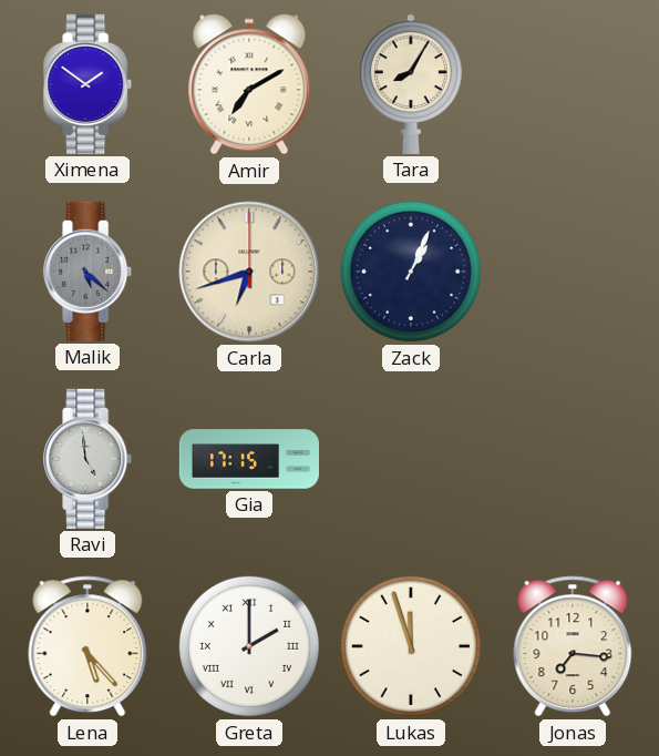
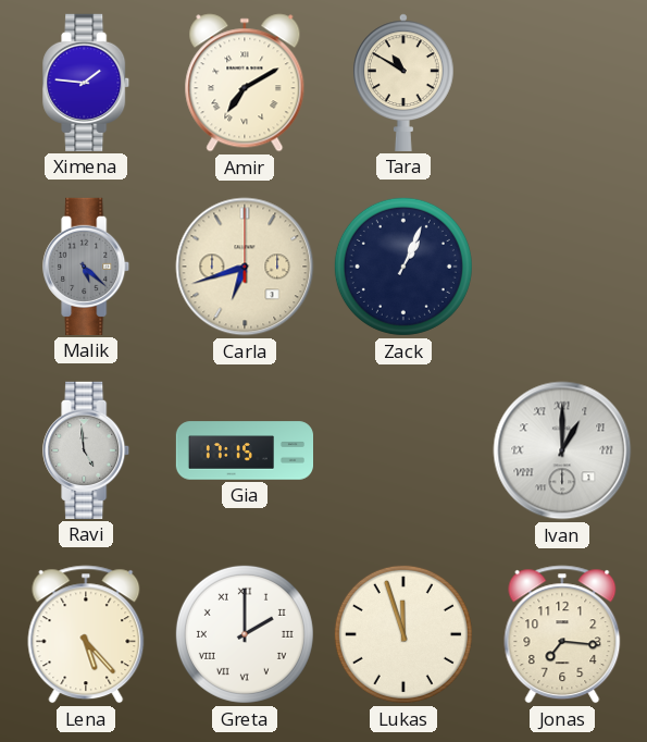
Ximena: 1:51 -> 1:46 (87, 83)
Tara: 8:05 -> 10:50 (405, 83)
Ivan: none -> 1:00 (562, 450)
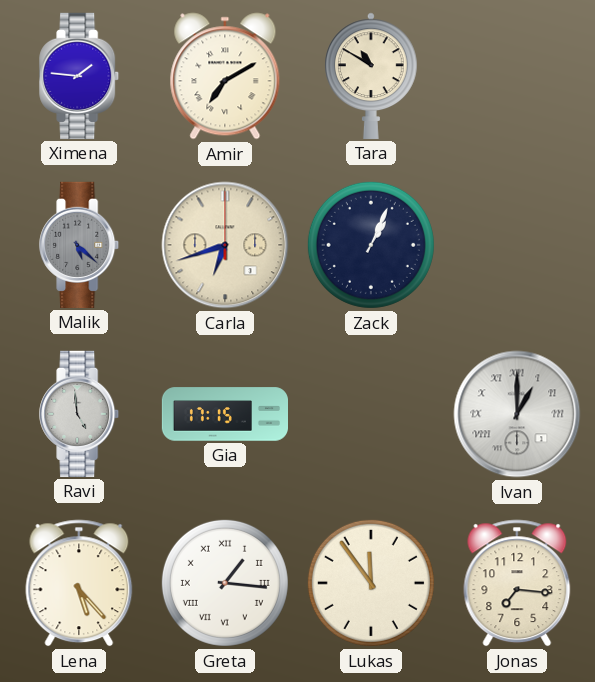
Greta: 2:00 -> 1:16 (225, 583)
Lukas: 11:57 -> 11:54 (371, 583)
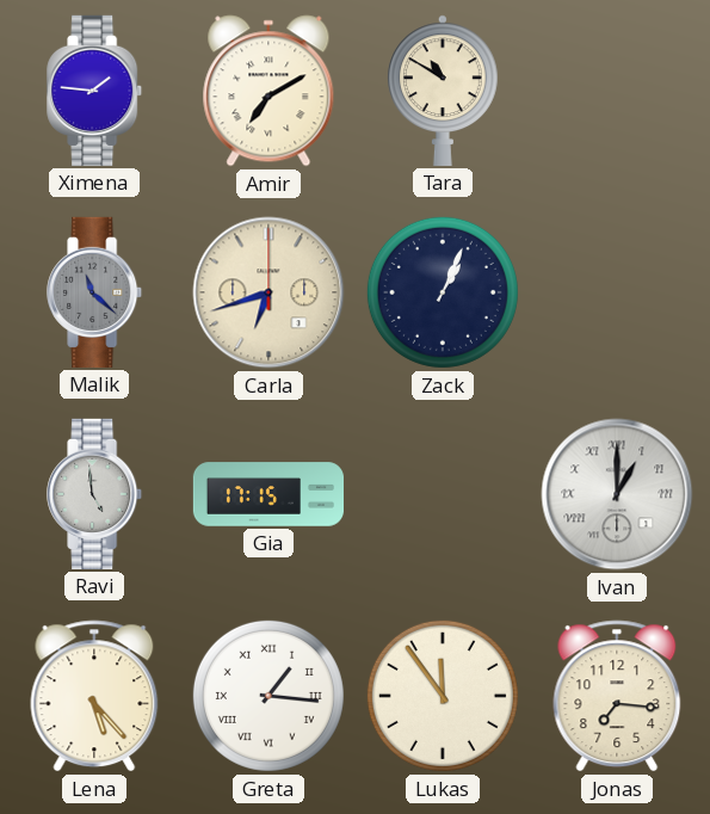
Malik: 5:22 -> 11:22 (95, 292)
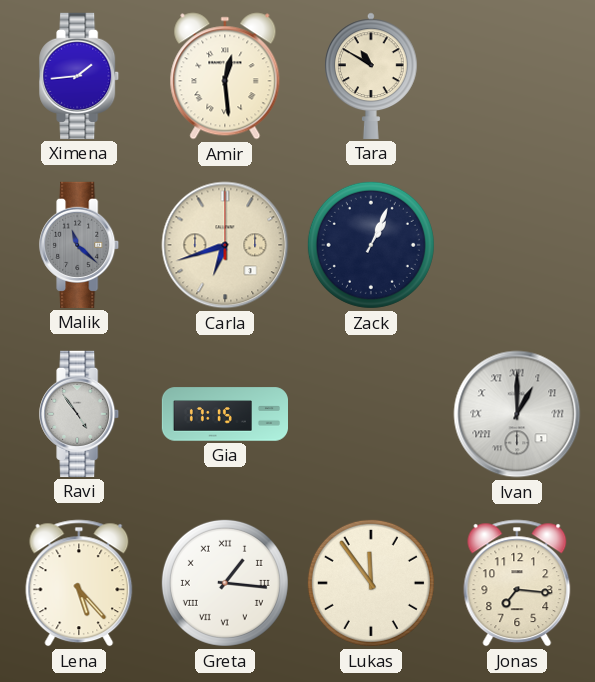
Ximena: 1:46 -> 1:44 (80, 76)
Amir: 7:10 -> 12:29 (225, 76)
Ravi: 4:59 -> 4:54 (80, 414)
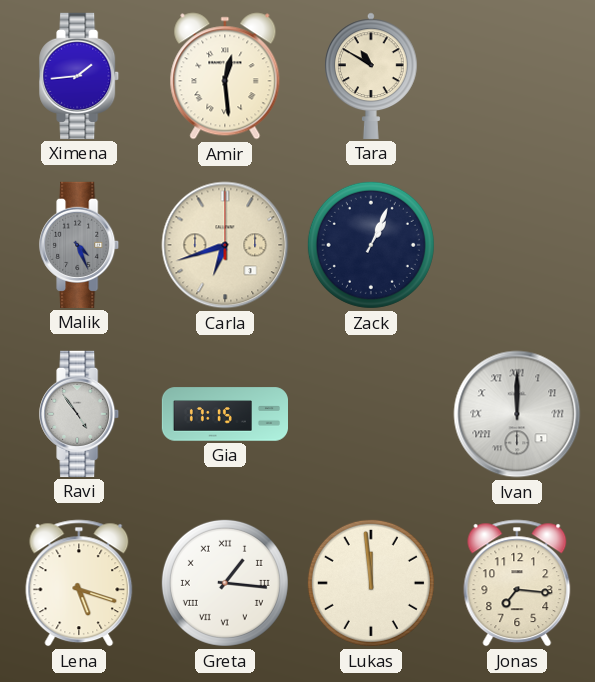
Malik: 11:22 -> 4:26 (80, 245)
Ivan: 1:00 -> 12:00 (517, 414)
Lena: 5:23 -> 5:18 (79, 583)
Lukas: 11:54 -> 11:59 (371, 583)
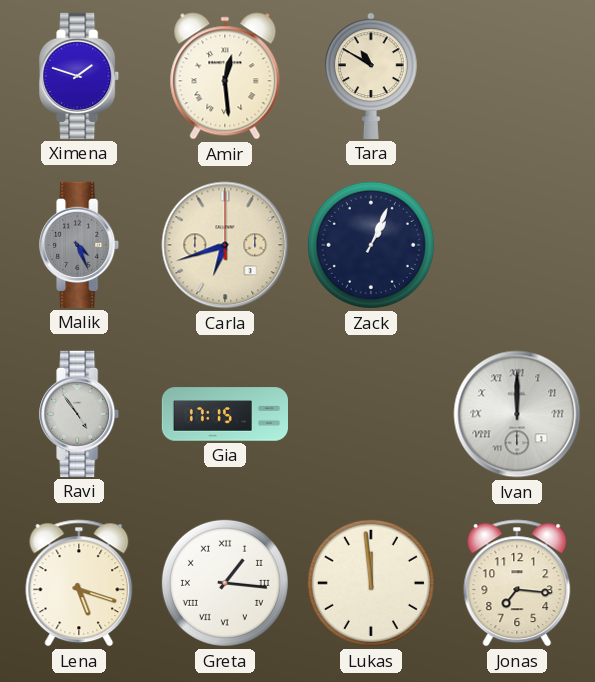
Ximena: 1:44 -> 1:48 (80, 76)
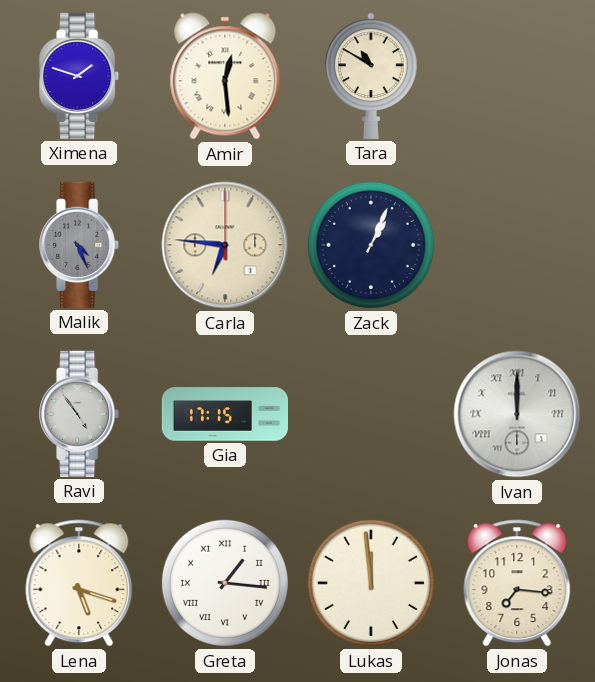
Carla: 6:42 -> 6:46 (225, 245)
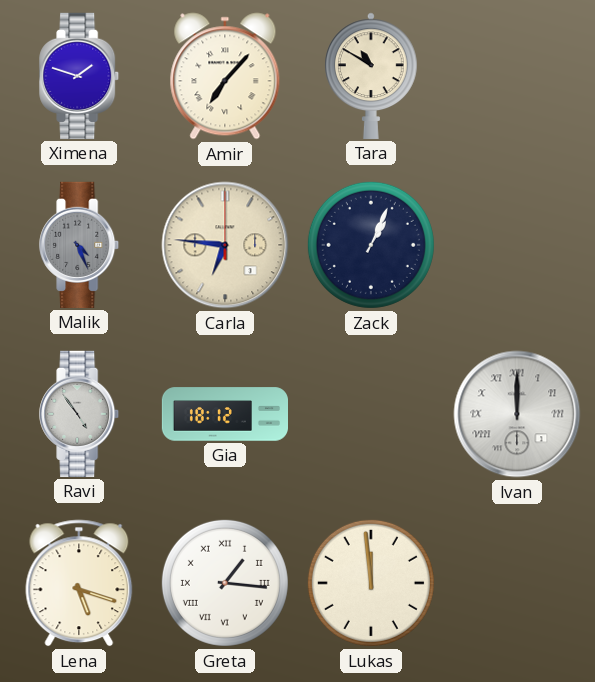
Amir: 12:29 -> 7:07 (225, 76)
Gia: 17:15 -> 18:12 (224, 414)
Jonas: 7:16 -> none (517, 583)
